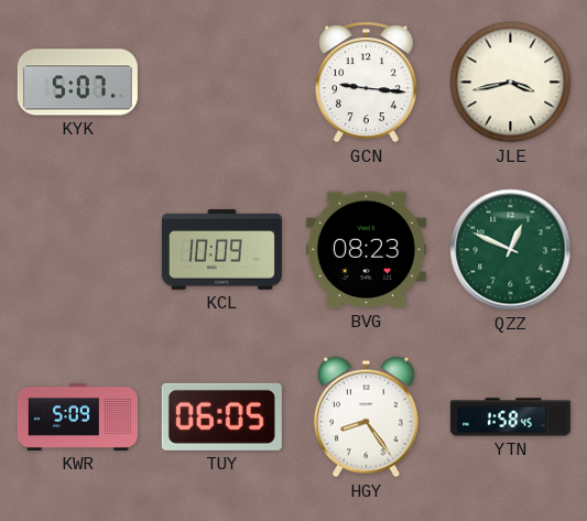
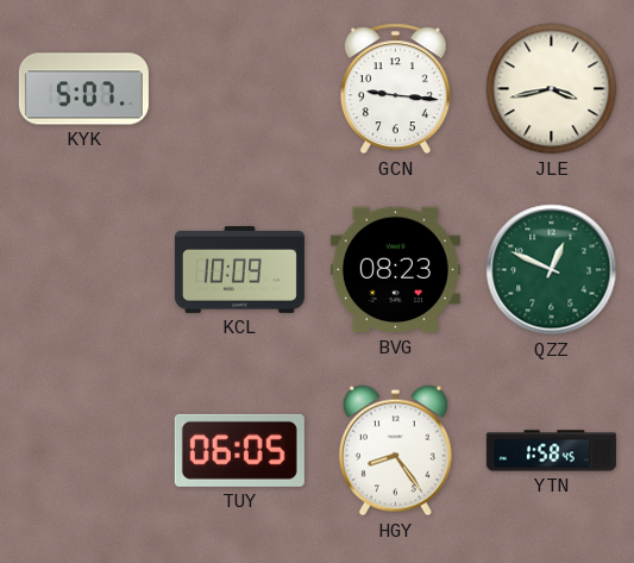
KWR: 5:09 -> none (77, 416)
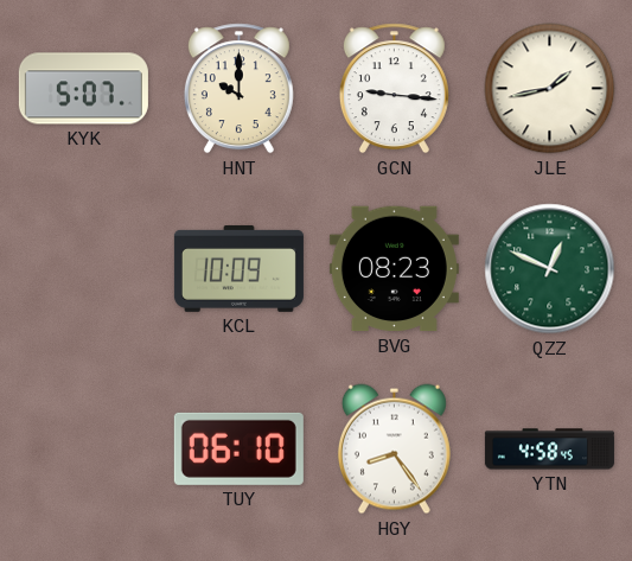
HNT: none -> 10:00 (238, 89)
JLE: 3:43 -> 1:43 (550, 89)
TUY: 06:05 -> 06:10 (238, 448)
YTN: 1:58 -> 4:58 (549, 450)
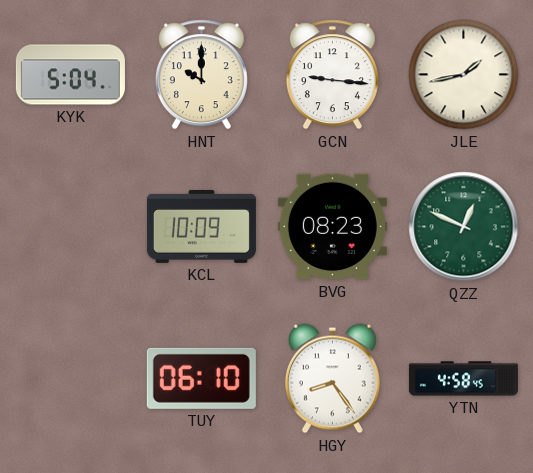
KYK: 5:07 -> 5:04 (70, 75)
